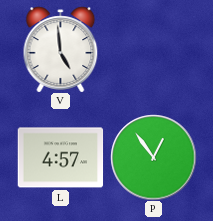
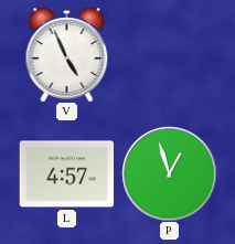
V: 4:59 -> 4:56 (67, 54)
P: 12:54 -> 12:57 (169, 173)
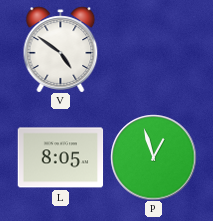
V: 4:56 -> 4:51 (61, 49)
L: 4:57 -> 8:05 (60, 158)
